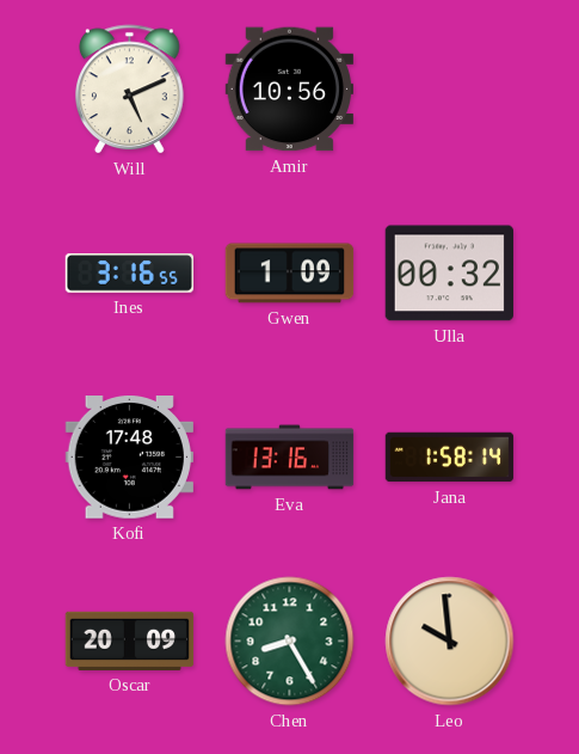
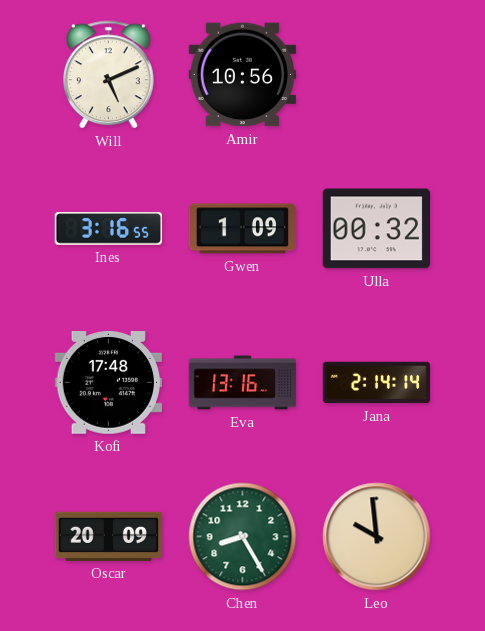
Jana: 1:58 -> 2:14 (377, 383)
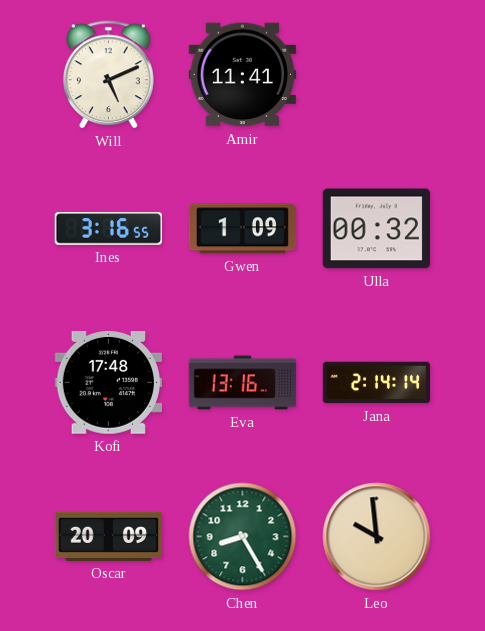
Amir: 10:56 -> 11:41 (243, 75)
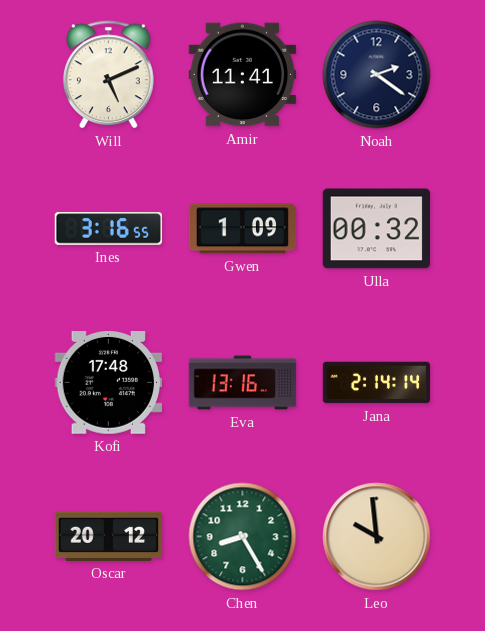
Noah: none -> 2:21 (377, 75)
Oscar: 20:09 -> 20:12 (109, 536)
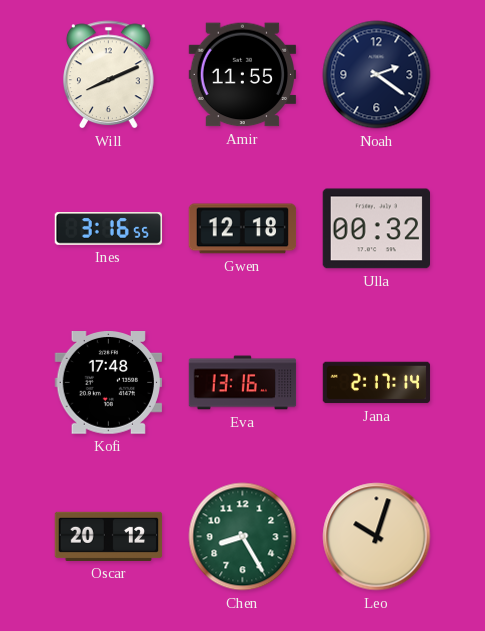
Will: 5:11 -> 8:11 (109, 75)
Amir: 11:41 -> 11:55 (243, 75)
Gwen: 1:09 -> 12:18 (243, 229)
Jana: 2:14 -> 2:17 (377, 383)
Leo: 9:59 -> 10:03 (377, 537)
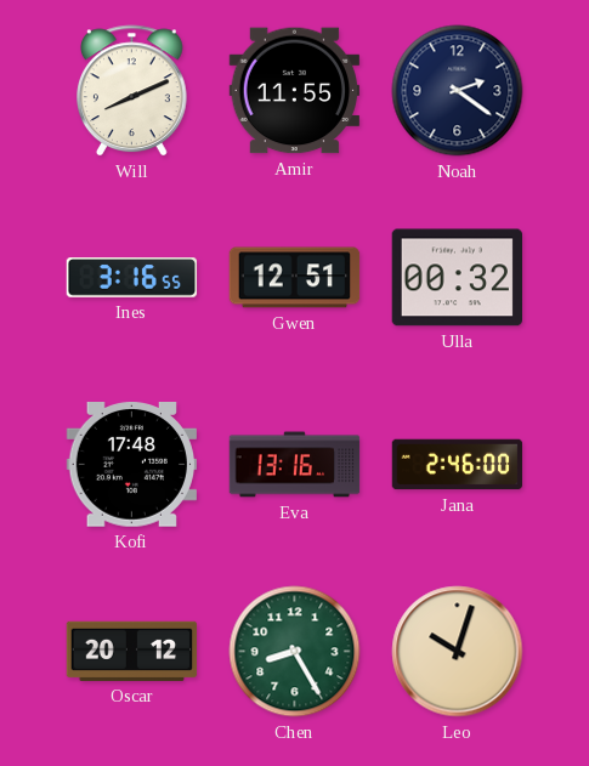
Gwen: 12:18 -> 12:51 (295, 278)
Jana: 2:17 -> 2:46 (458, 465)
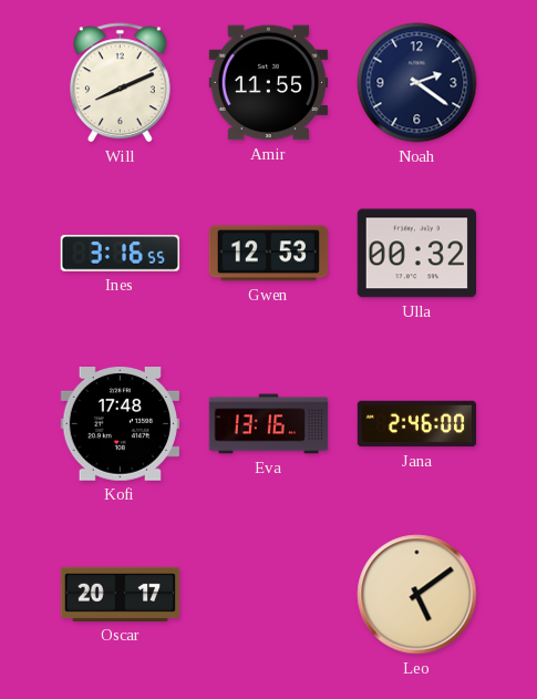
Gwen: 12:51 -> 12:53 (269, 254)
Oscar: 20:12 -> 20:17 (121, 594)
Chen: 8:25 -> none (295, 652)
Leo: 10:03 -> 5:09 (417, 595)
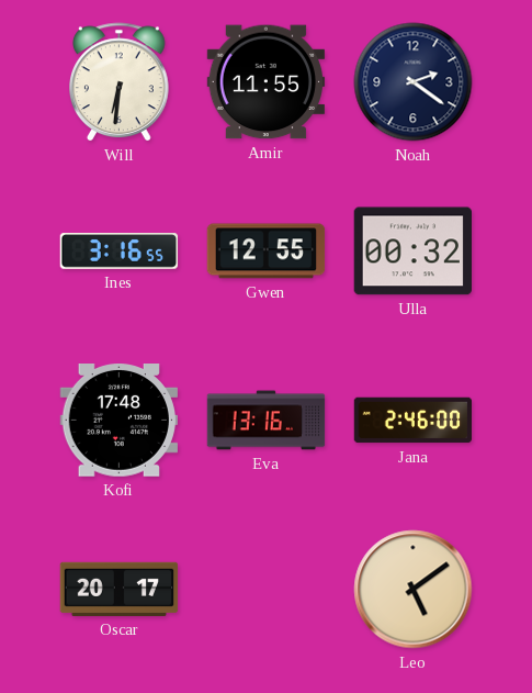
Will: 8:11 -> 6:31 (120, 82)
Gwen: 12:53 -> 12:55 (267, 252)
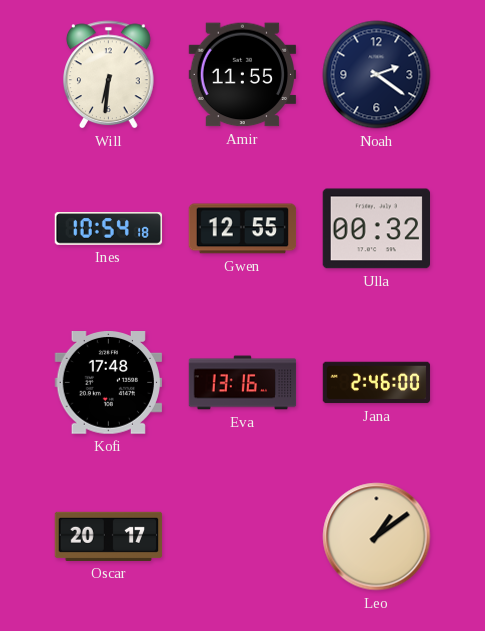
Ines: 3:16 -> 10:54 (109, 229)
Leo: 5:09 -> 1:09 (377, 537)
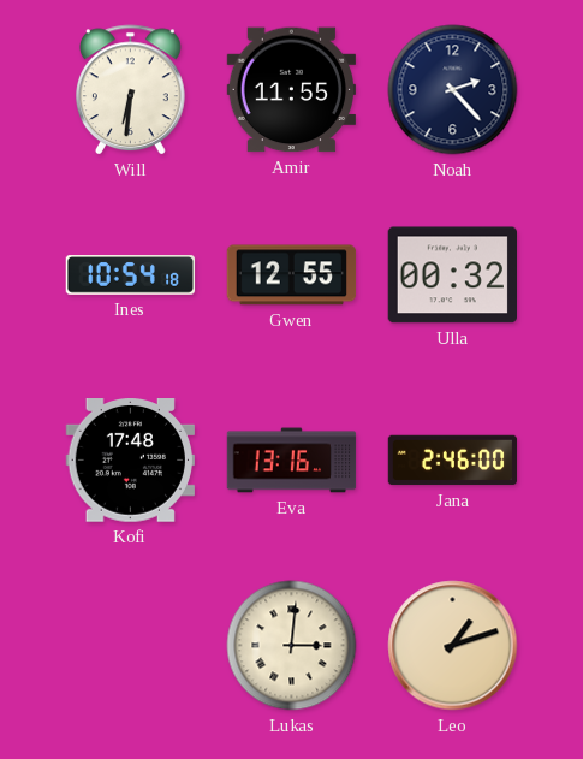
Noah: 2:21 -> 2:23 (453, 90)
Oscar: 20:17 -> none (109, 536)
Lukas: none -> 3:01 (292, 646)
Leo: 1:09 -> 1:12 (453, 646)
